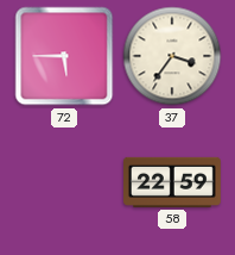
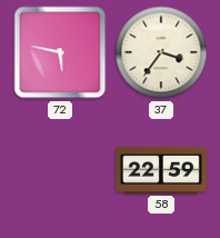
72: 5:45 -> 5:47 (60, 52)
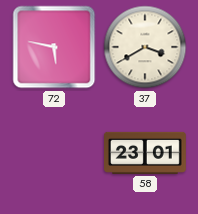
37: 3:36 -> 3:40 (145, 47)
58: 22:59 -> 23:01 (146, 153)
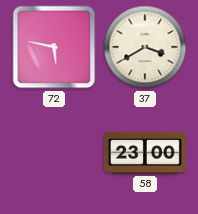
58: 23:01 -> 23:00 (146, 153)
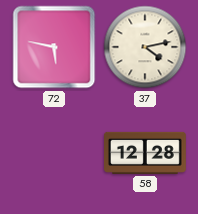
37: 3:40 -> 4:13 (145, 47)
58: 23:00 -> 12:28 (146, 153)
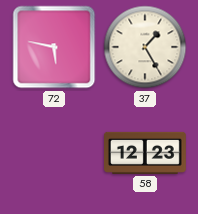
37: 4:13 -> 1:25 (145, 47)
58: 12:28 -> 12:23 (146, 153)
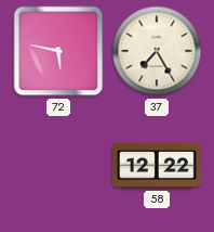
37: 1:25 -> 7:25 (157, 51)
58: 12:23 -> 12:22 (158, 166)
